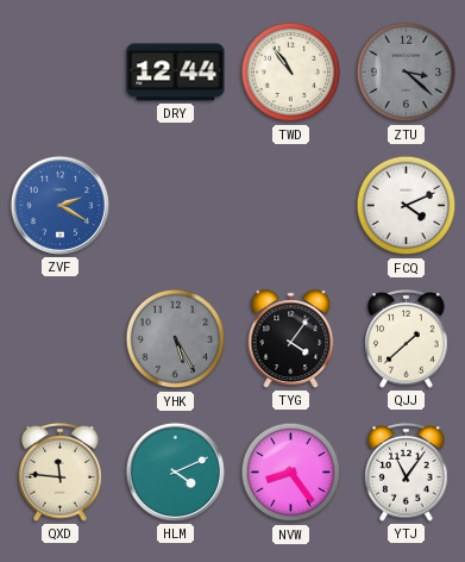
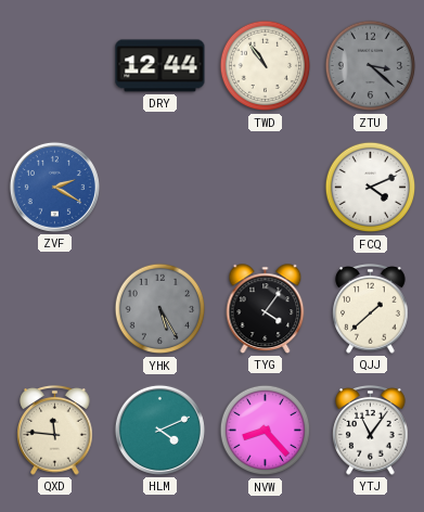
NVW: 8:24 -> 8:23 (266, 431)
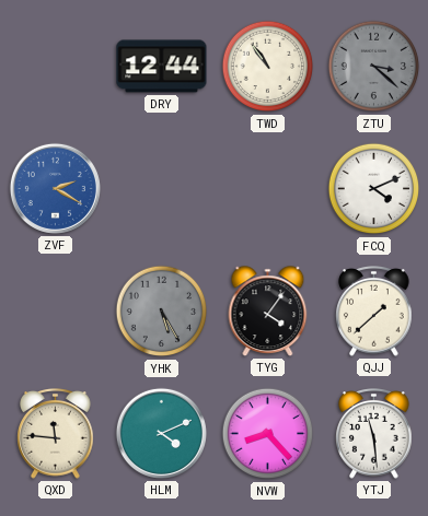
YTJ: 11:06 -> 11:29 (374, 434)
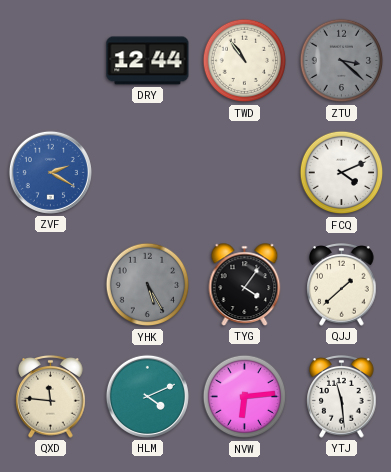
NVW: 8:23 -> 6:14 (245, 397)
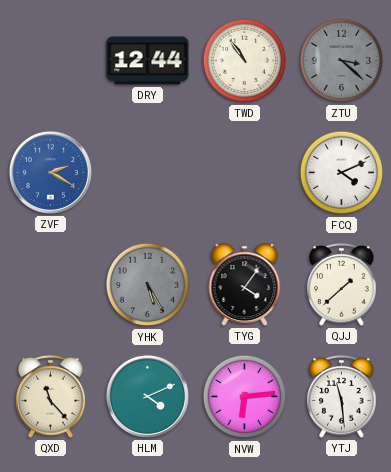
QXD: 11:46 -> 11:23 (51, 397)
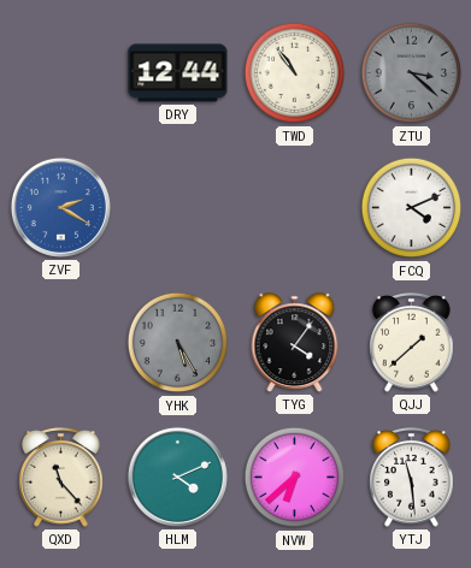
NVW: 6:14 -> 6:38 (295, 478)
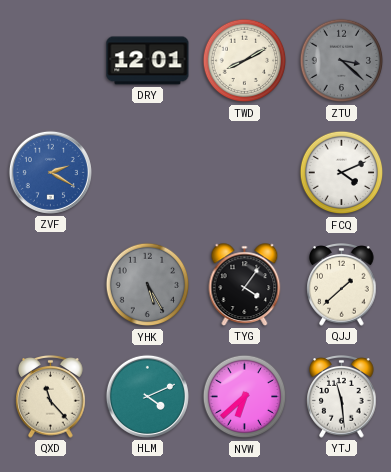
DRY: 12:44 -> 12:01 (148, 61)
TWD: 10:54 -> 8:10 (245, 61)
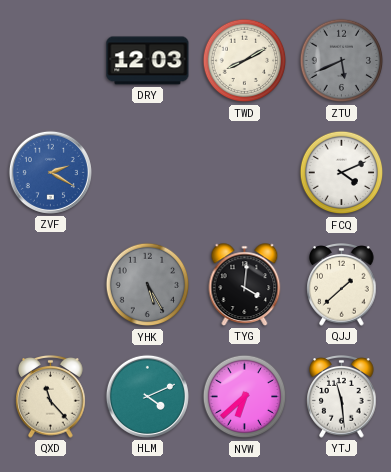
DRY: 12:01 -> 12:03 (148, 61)
ZTU: 3:22 -> 5:41 (342, 61)
TYG: 4:06 -> 4:01 (245, 285)
